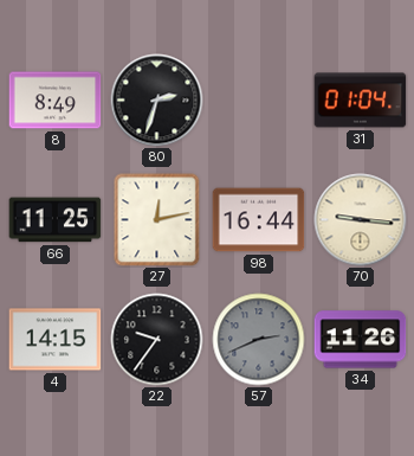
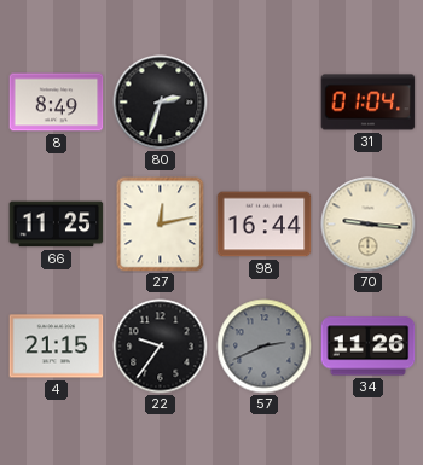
4: 14:15 -> 21:15 (57, 347)
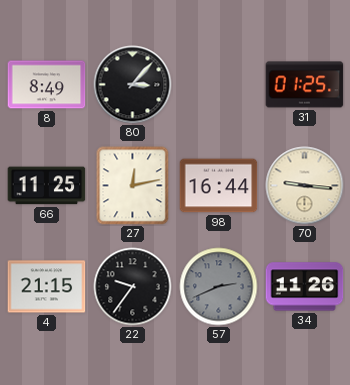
80: 2:33 -> 3:07 (133, 85)
31: 01:04 -> 01:25 (305, 85)
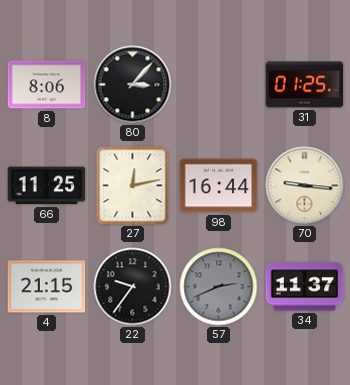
8: 8:49 -> 8:06 (47, 85)
34: 11:26 -> 11:37 (305, 287)
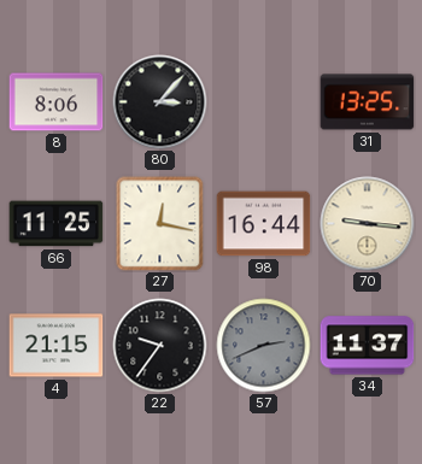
31: 01:25 -> 13:25 (368, 102)
27: 12:13 -> 12:17 (160, 224)
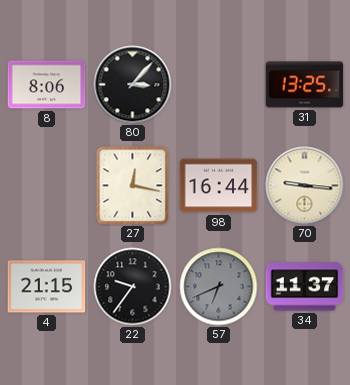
66: 11:25 -> none (57, 224)
57: 2:41 -> 6:41 (219, 287)
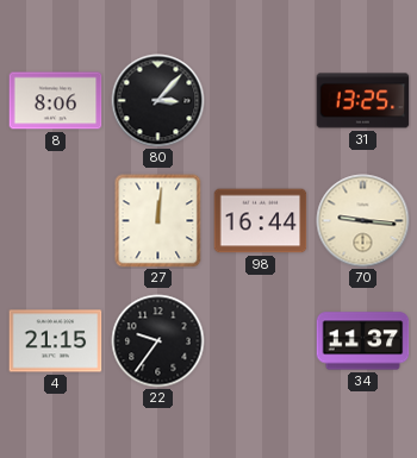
27: 12:17 -> 12:01 (158, 221)
57: 6:41 -> none (219, 287)
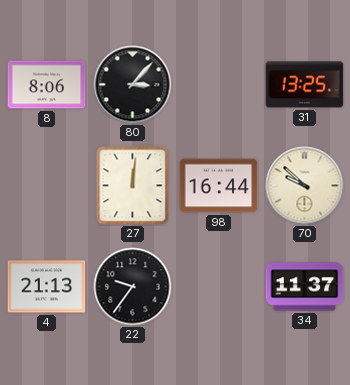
70: 9:16 -> 9:52 (305, 186)
4: 21:15 -> 21:13 (47, 287)
